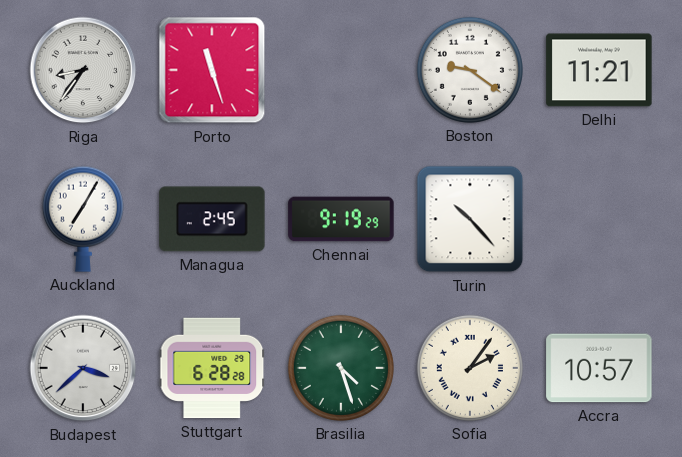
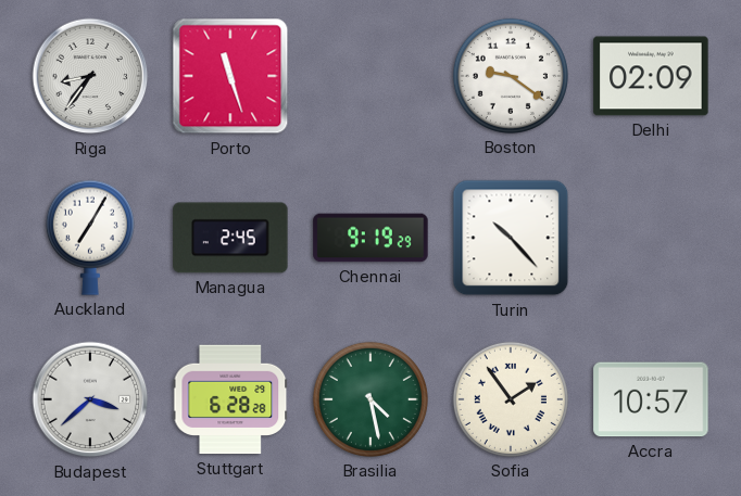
Delhi: 11:21 -> 02:09 (651, 76)
Brasilia: 4:27 -> 4:28 (370, 399)
Sofia: 2:06 -> 1:54 (511, 399)
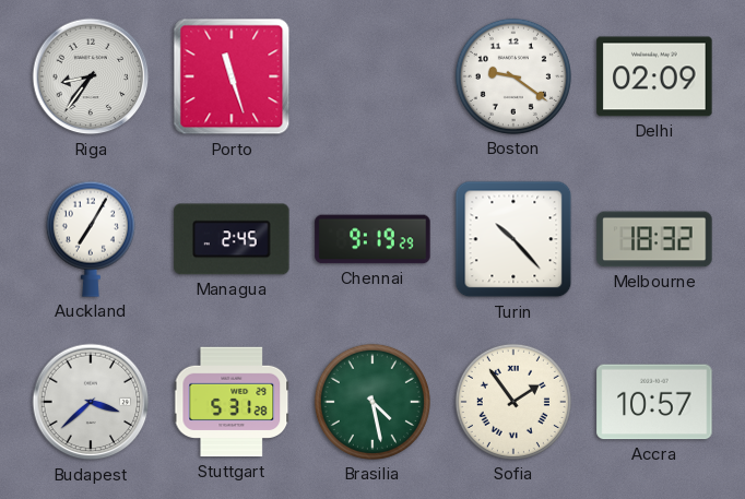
Melbourne: none -> 18:32 (654, 239)
Stuttgart: 6:28 -> 5:31 (232, 402)
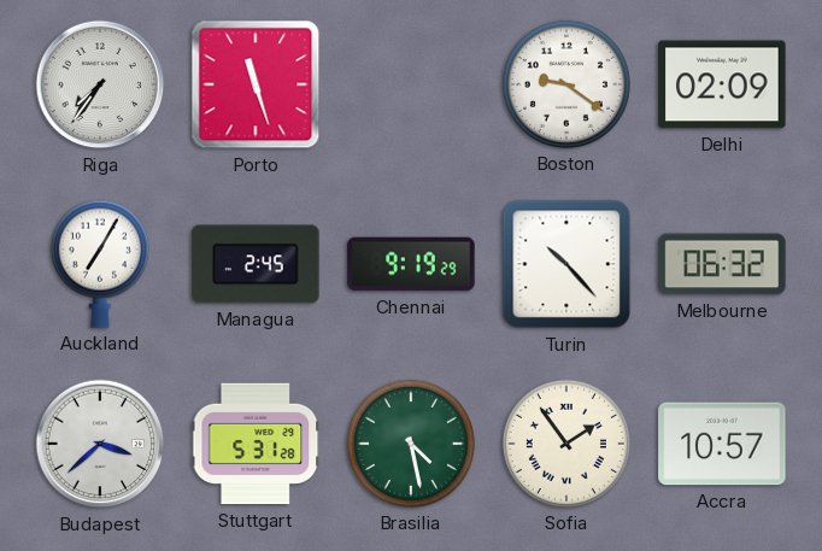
Riga: 8:36 -> 7:36 (100, 84)
Melbourne: 18:32 -> 06:32 (722, 264)
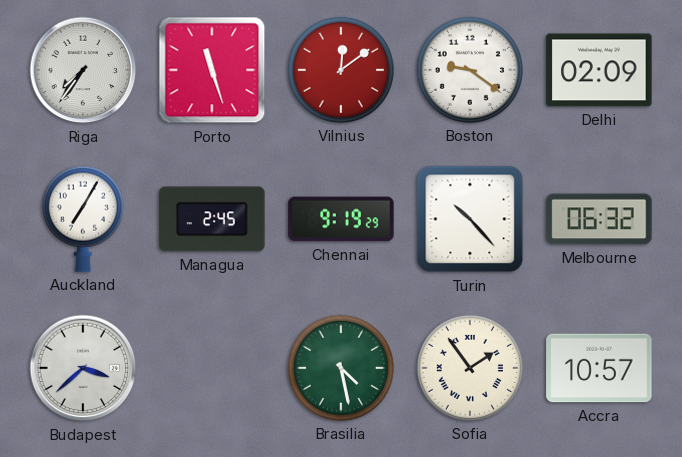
Vilnius: none -> 12:09 (341, 70)
Stuttgart: 5:31 -> none (256, 444)
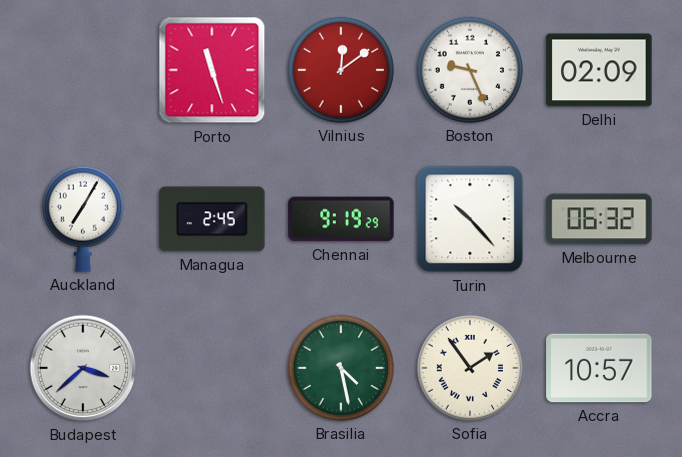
Riga: 7:36 -> none (83, 70)
Boston: 9:21 -> 9:26 (470, 70)
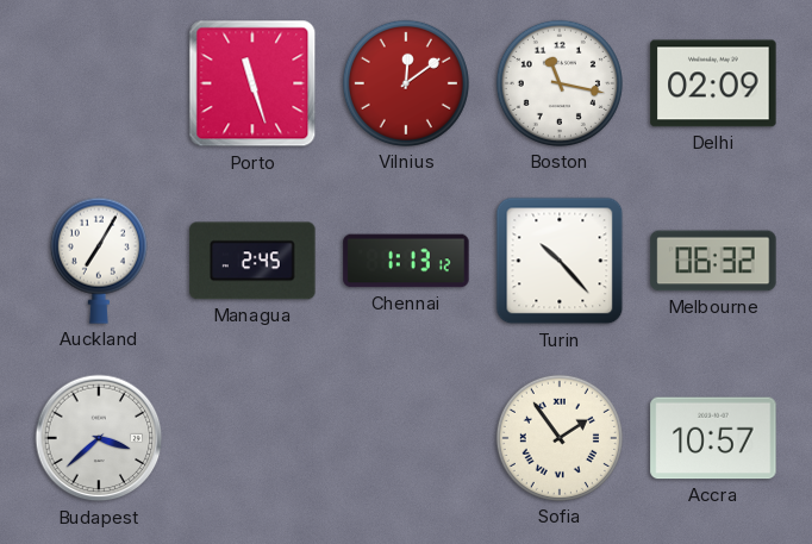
Boston: 9:26 -> 11:17 (560, 83)
Chennai: 9:19 -> 1:13 (406, 261)
Brasilia: 4:28 -> none (341, 368)
